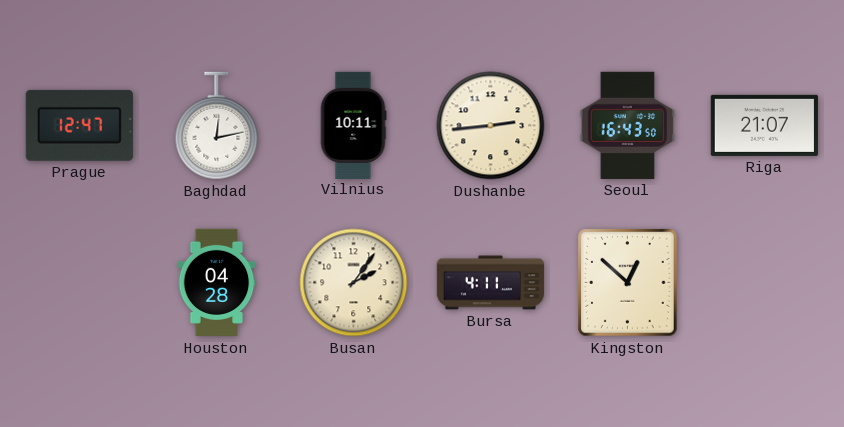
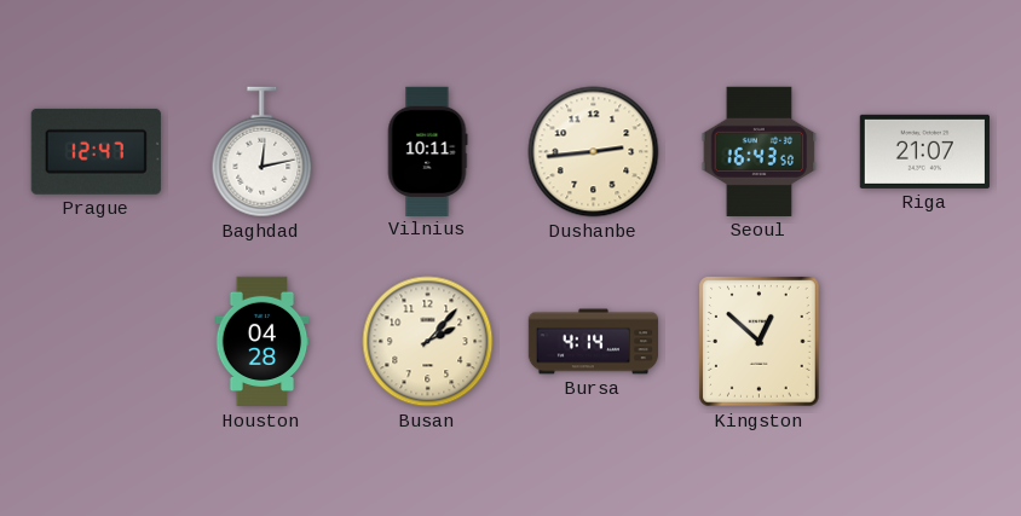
Busan: 2:06 -> 2:07 (428, 342)
Bursa: 4:11 -> 4:14 (594, 342)
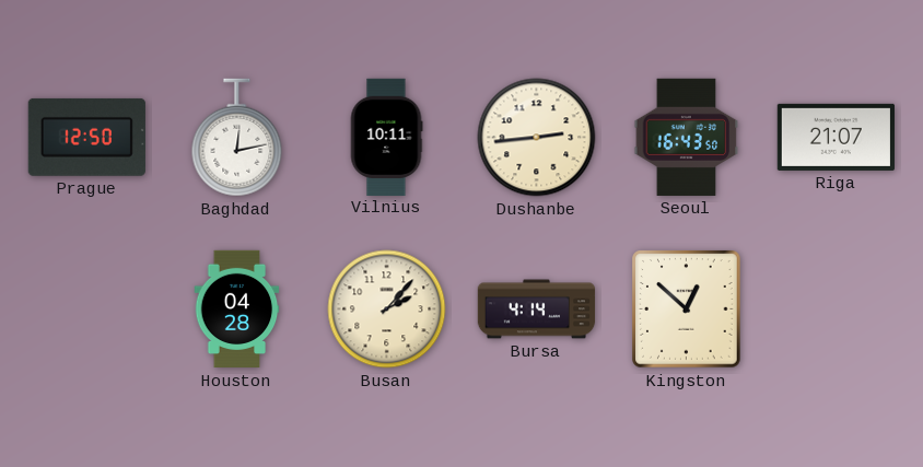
Prague: 12:47 -> 12:50 (86, 137)
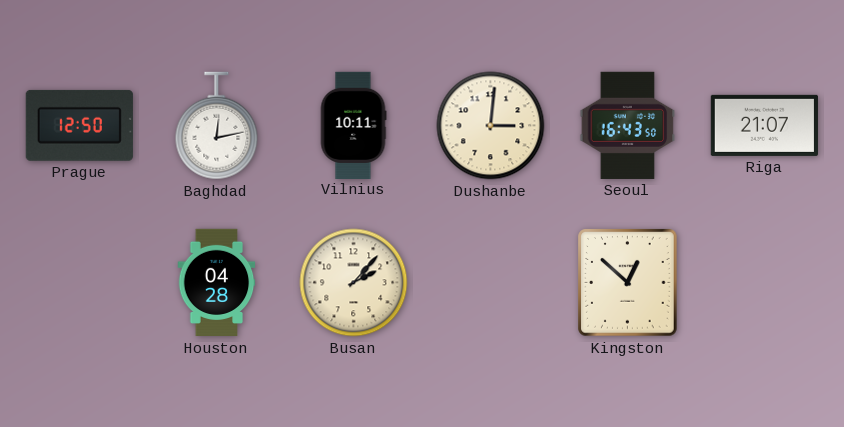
Dushanbe: 2:44 -> 3:01 (491, 126)
Bursa: 4:14 -> none (537, 310)
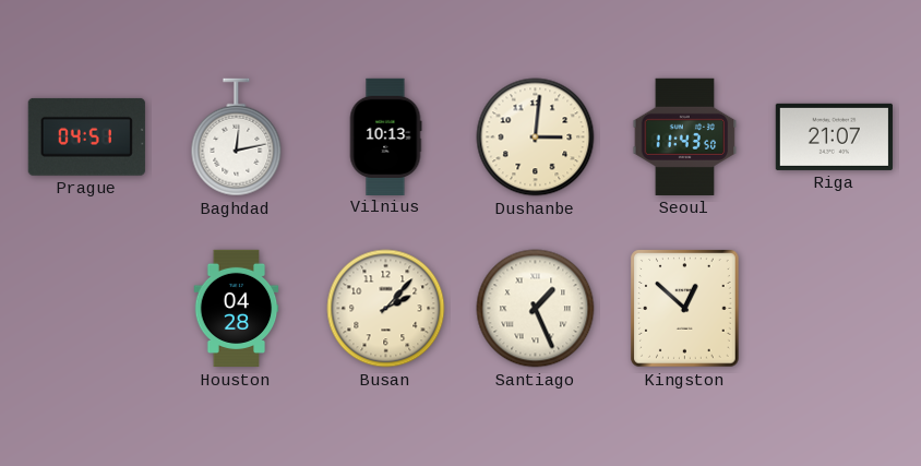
Prague: 12:50 -> 04:51 (86, 136)
Vilnius: 10:11 -> 10:13 (385, 136)
Seoul: 16:43 -> 11:43 (685, 136)
Santiago: none -> 1:26 (536, 309)
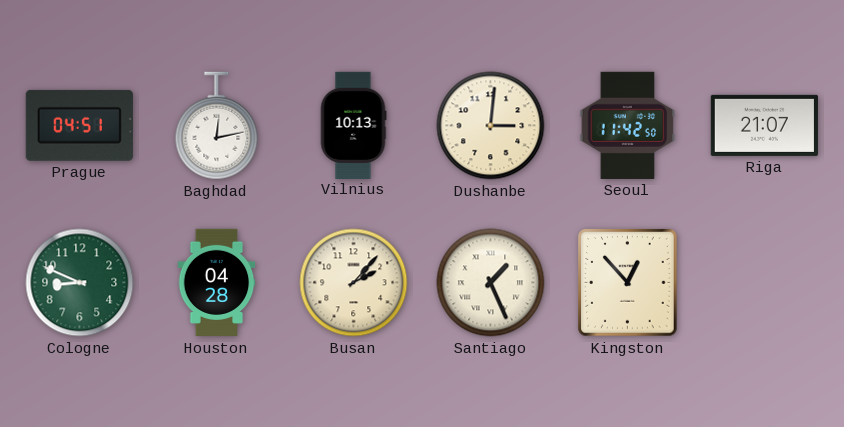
Seoul: 11:43 -> 11:42 (628, 125)
Cologne: none -> 8:49 (80, 283)
Kingston: 12:52 -> 12:53 (628, 283)
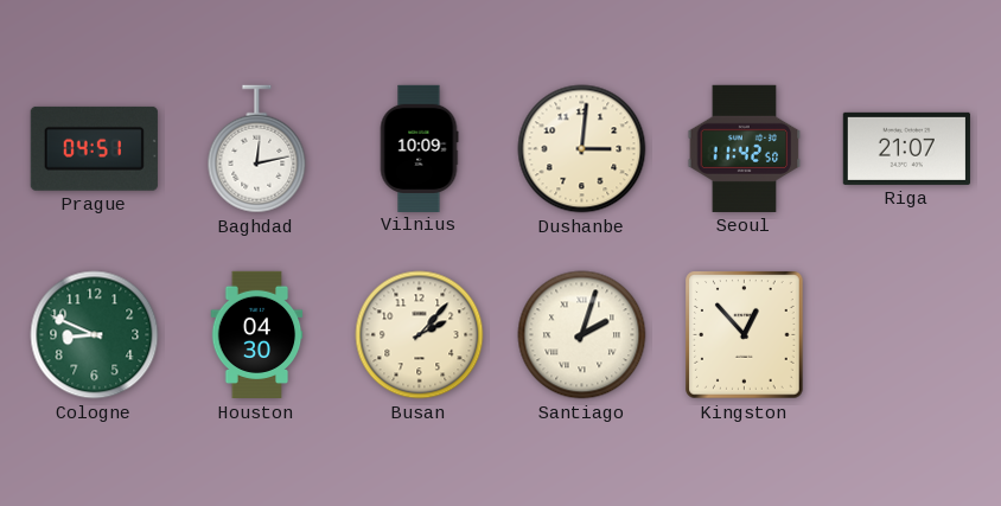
Vilnius: 10:13 -> 10:09 (419, 148)
Houston: 04:28 -> 04:30 (257, 335)
Santiago: 1:26 -> 2:03 (582, 335)
